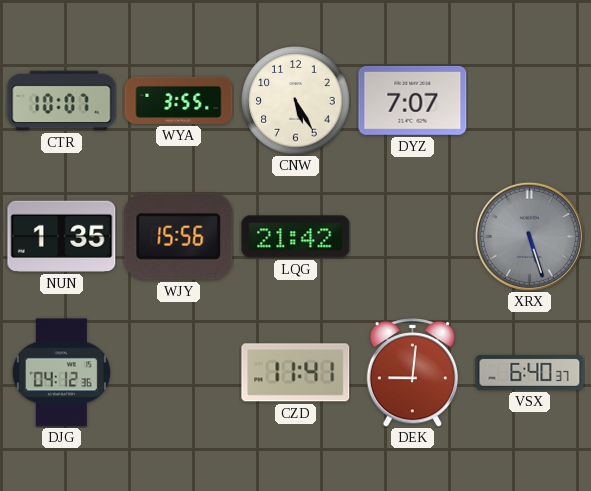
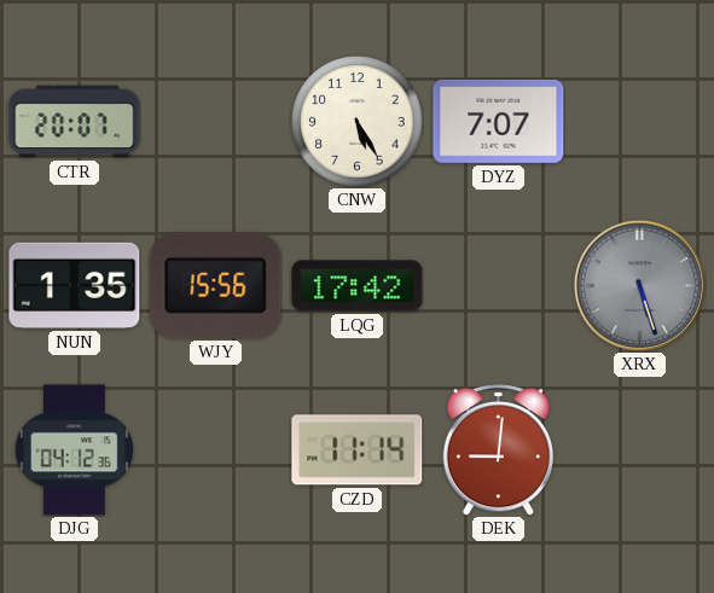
CTR: 10:07 -> 20:07 (75, 122)
WYA: 3:55 -> none (179, 100)
LQG: 21:42 -> 17:42 (358, 286)
CZD: 11:41 -> 11:14 (358, 450)
VSX: 6:40 -> none (530, 372)
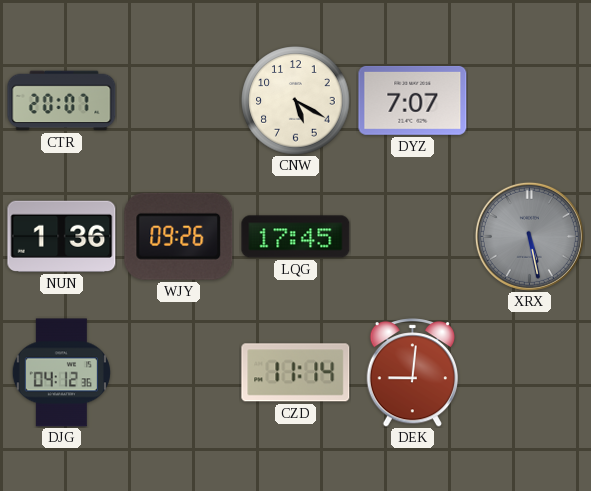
CNW: 5:25 -> 5:20 (296, 101)
NUN: 1:35 -> 1:36 (62, 236)
WJY: 15:56 -> 09:26 (179, 236)
LQG: 17:42 -> 17:45 (296, 237)
XRX: 5:27 -> 5:28 (529, 236)
